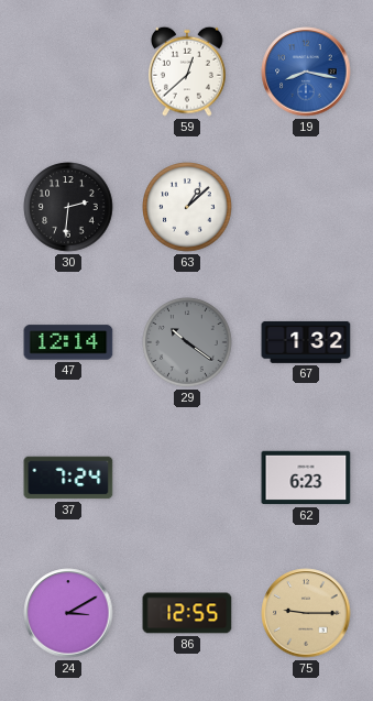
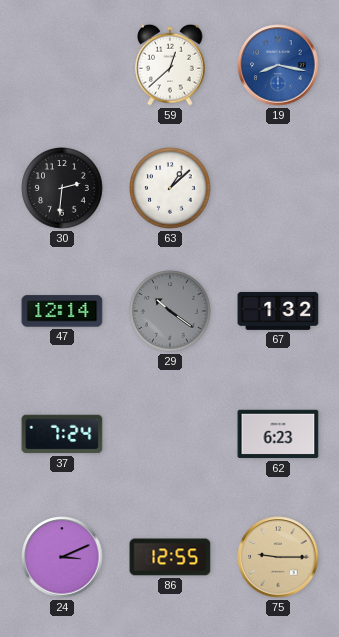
24: 3:10 -> 3:11 (62, 557)
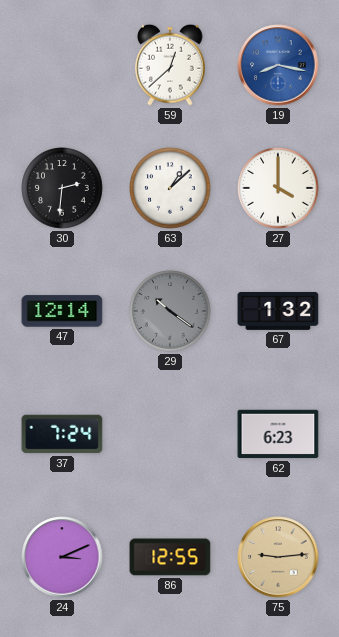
27: none -> 4:00 (278, 188)
75: 9:15 -> 9:14 (278, 557)
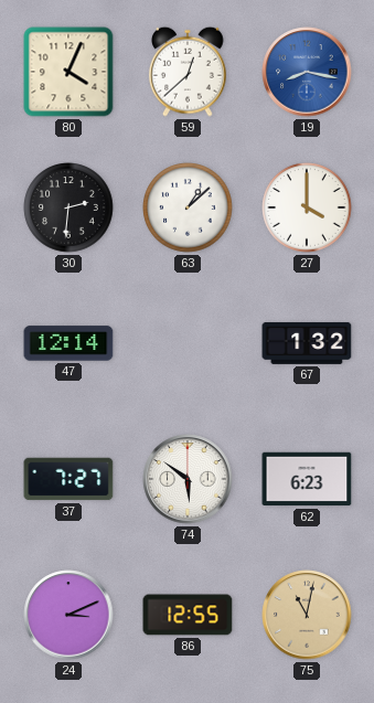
80: none -> 4:04 (68, 72)
29: 10:21 -> none (170, 311)
37: 7:24 -> 7:27 (68, 479)
74: none -> 5:51 (188, 479)
75: 9:14 -> 11:02 (307, 615)
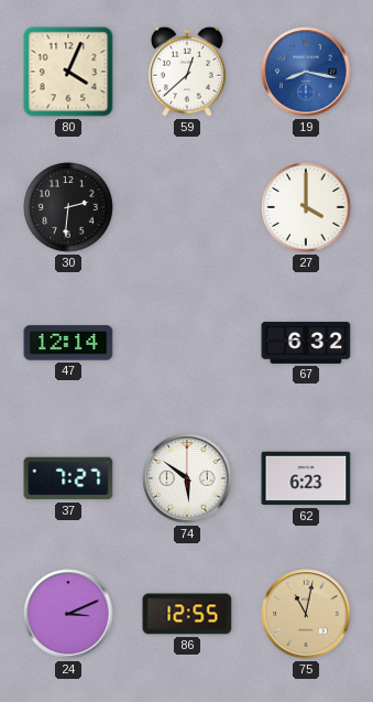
63: 1:08 -> none (188, 207)
67: 1:32 -> 6:32 (306, 343)
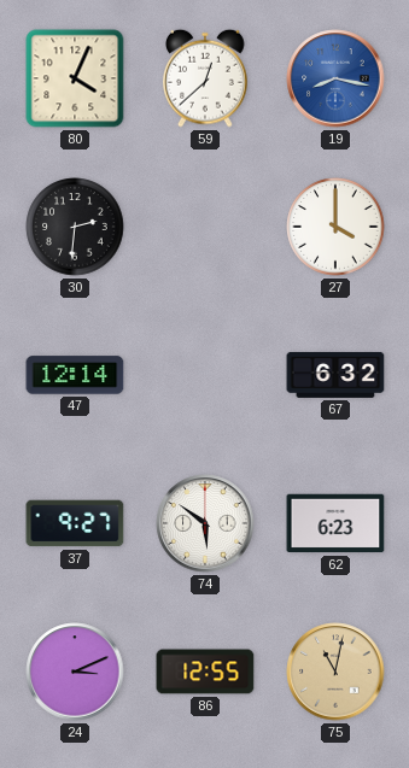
37: 7:27 -> 9:27 (75, 523)
